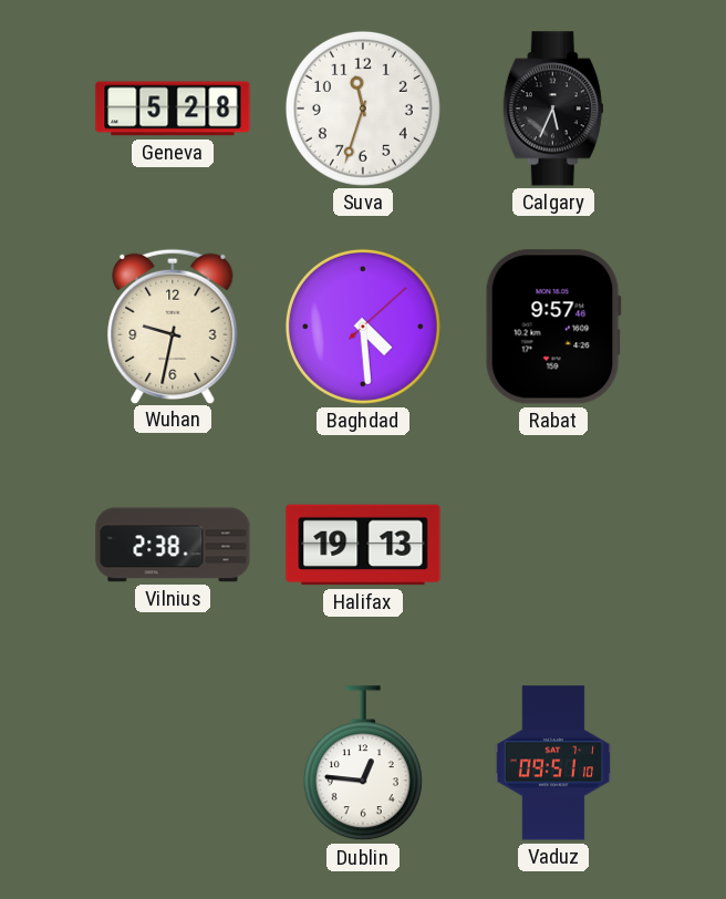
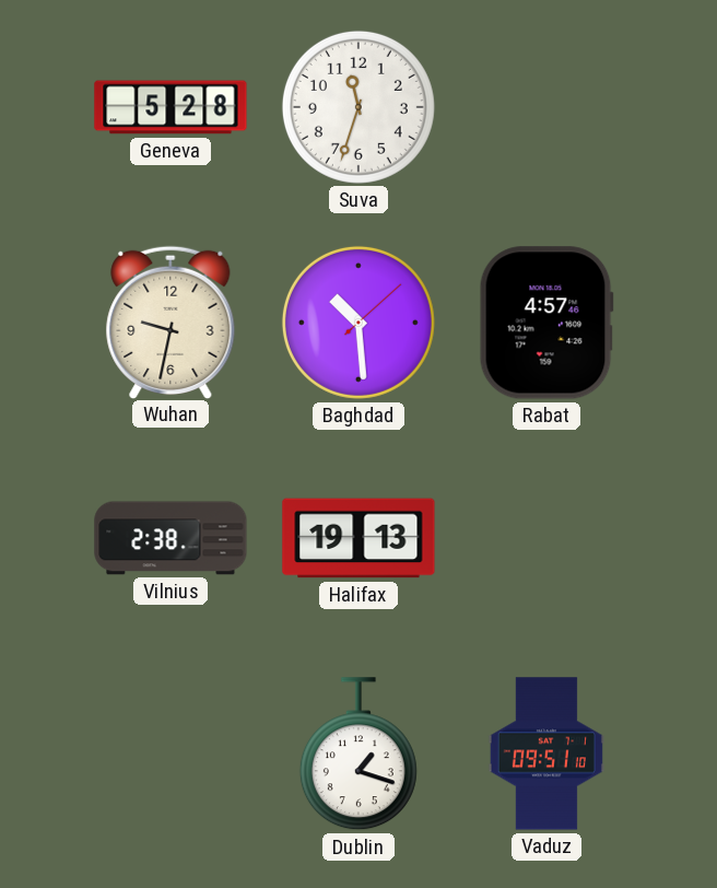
Calgary: 5:34 -> none (553, 108)
Baghdad: 4:29 -> 10:29 (358, 323)
Rabat: 9:57 -> 4:57 (546, 323)
Dublin: 12:46 -> 1:18 (358, 755)
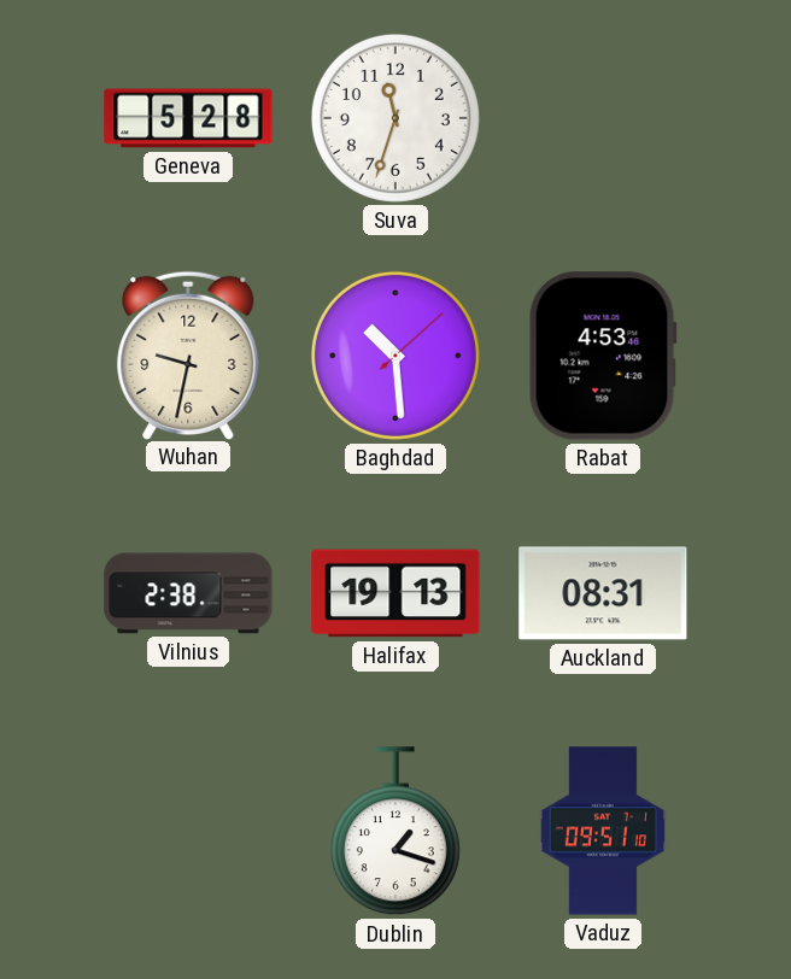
Rabat: 4:57 -> 4:53 (603, 356)
Auckland: none -> 08:31 (603, 593)
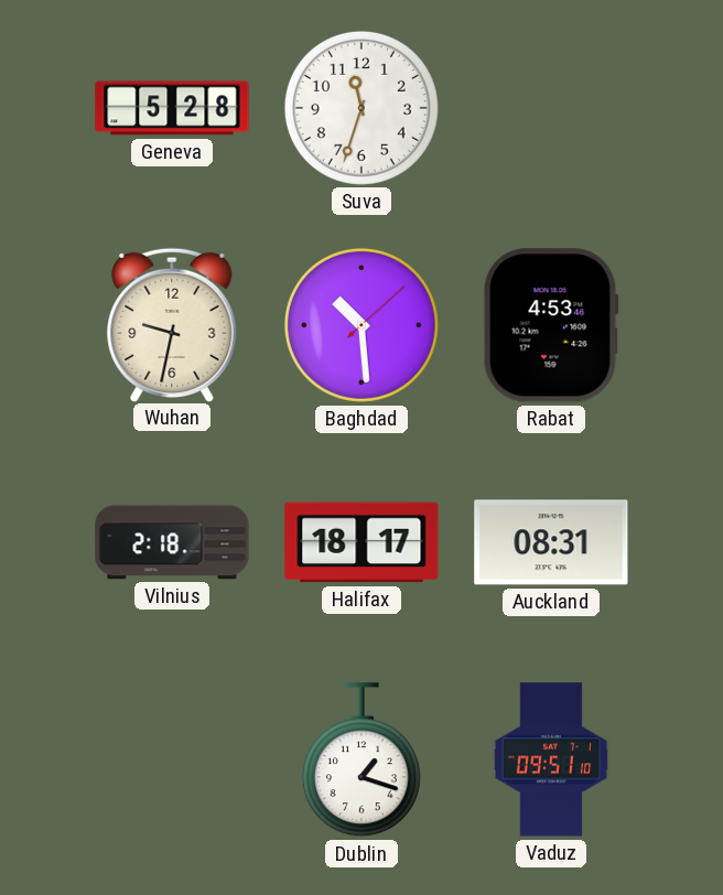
Vilnius: 2:38 -> 2:18 (172, 542)
Halifax: 19:13 -> 18:17 (361, 542)
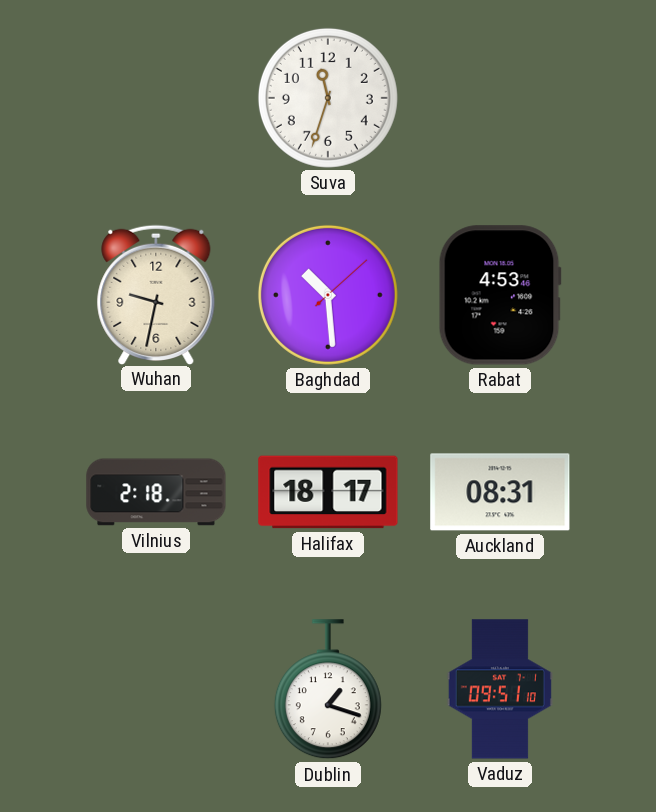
Geneva: 5:28 -> none (172, 108)
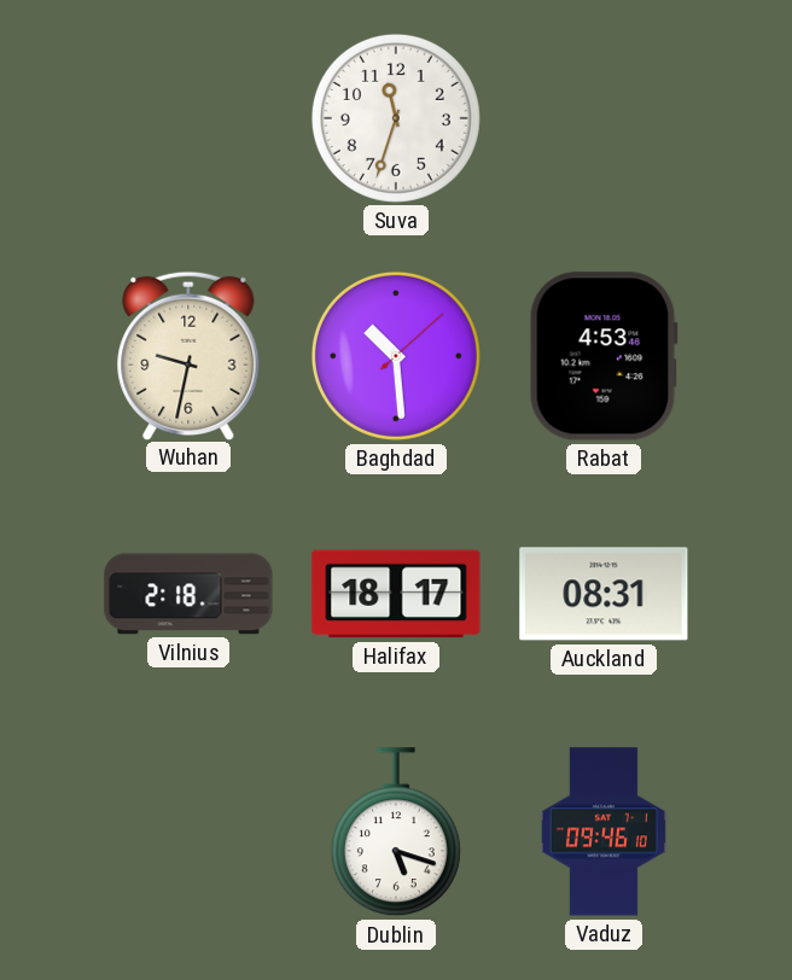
Dublin: 1:18 -> 5:18 (396, 833)
Vaduz: 09:51 -> 09:46 (604, 832)
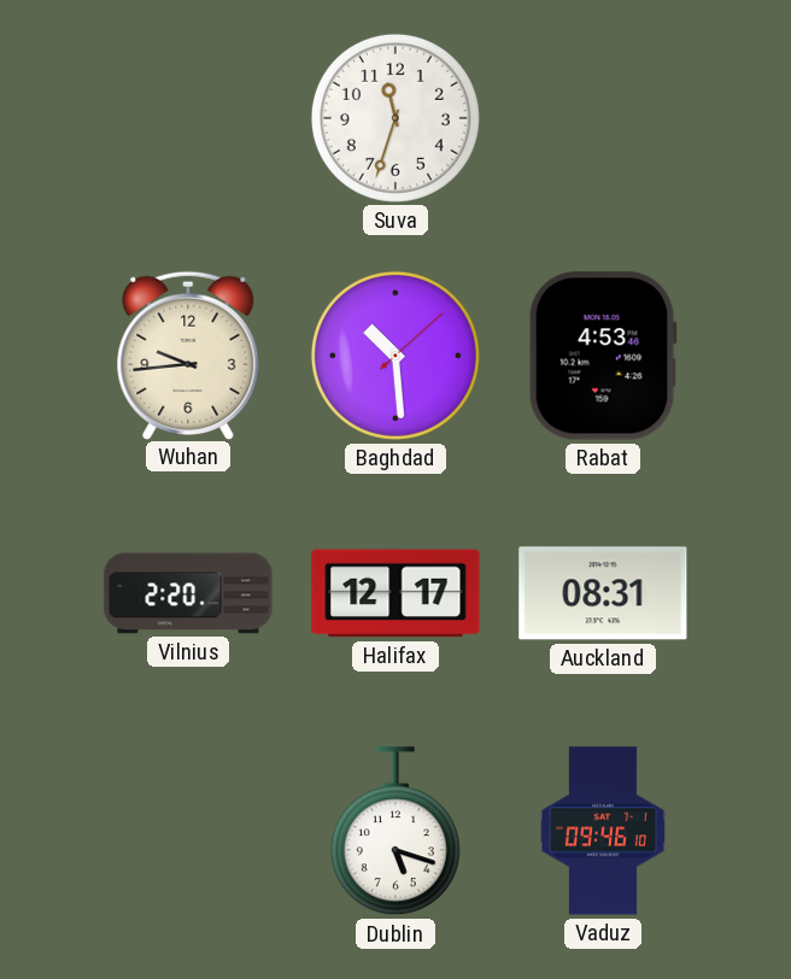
Wuhan: 9:32 -> 9:44 (188, 354)
Vilnius: 2:18 -> 2:20 (188, 593)
Halifax: 18:17 -> 12:17 (395, 593)
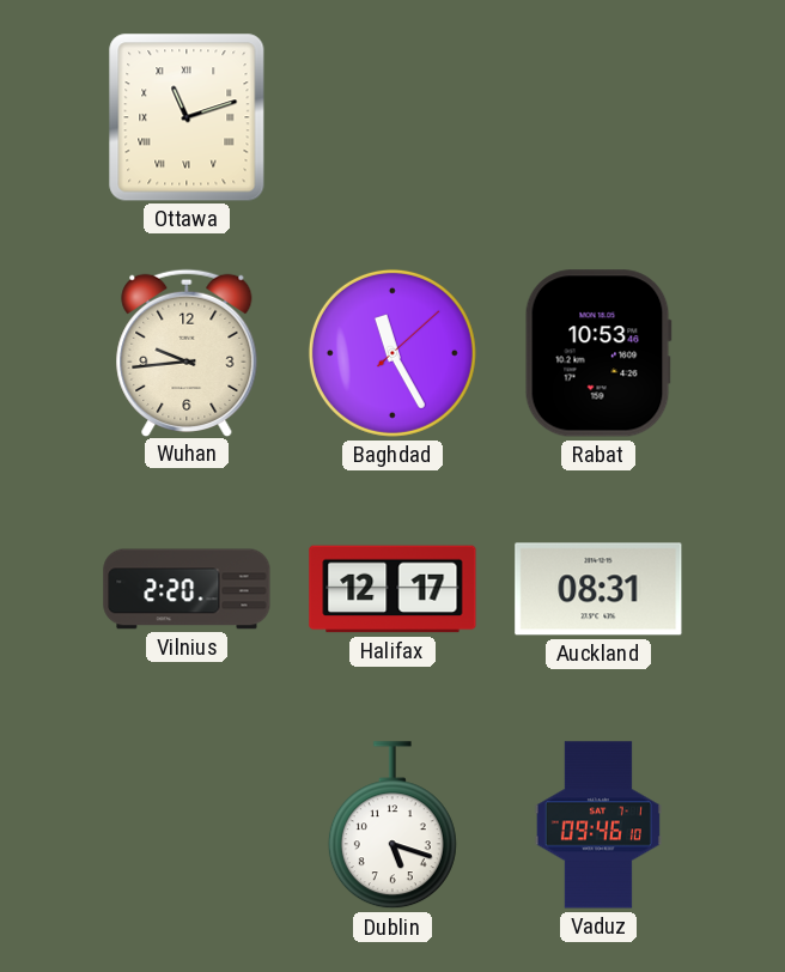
Ottawa: none -> 11:12 (187, 117)
Suva: 11:33 -> none (395, 118)
Baghdad: 10:29 -> 11:25 (392, 353)
Rabat: 4:53 -> 10:53 (598, 353)
